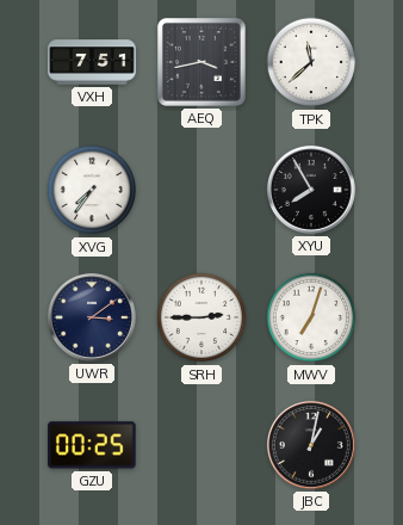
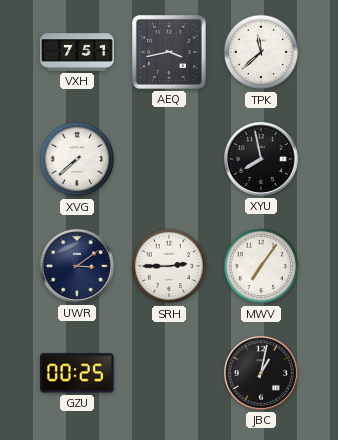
XVG: 7:36 -> 7:38 (77, 159)
XYU: 7:55 -> 7:58 (261, 159)
MWV: 7:03 -> 7:06 (261, 266)
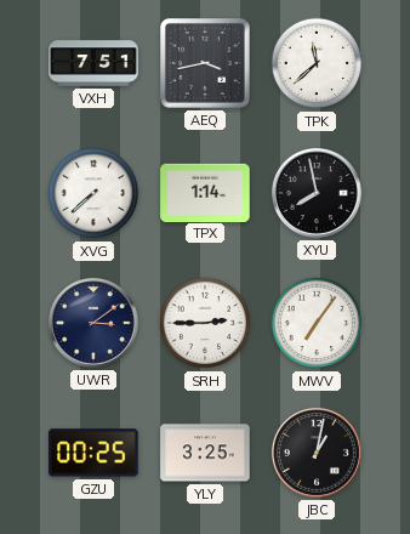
TPX: none -> 1:14 (205, 192)
YLY: none -> 3:25 (205, 453)
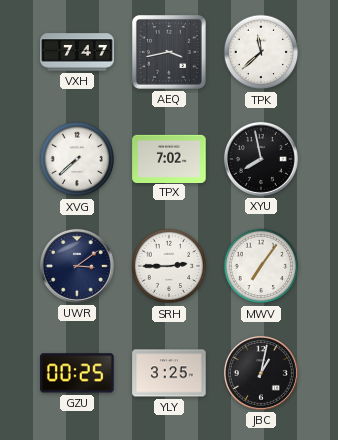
VXH: 7:51 -> 7:47 (77, 52)
TPX: 1:14 -> 7:02 (169, 158)
